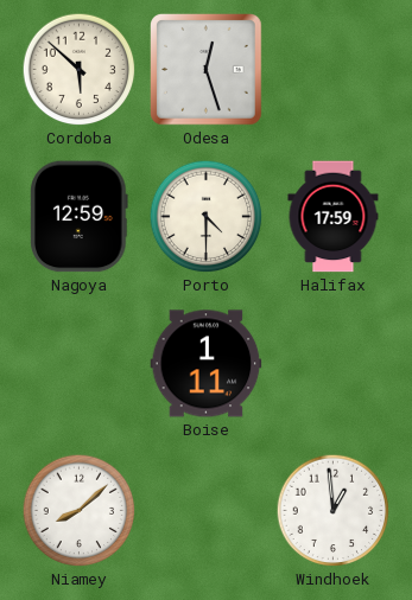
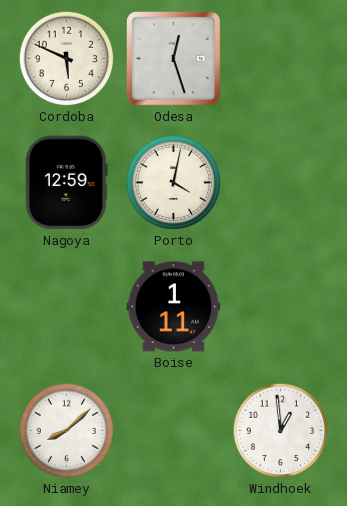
Cordoba: 5:52 -> 5:49 (67, 59)
Porto: 4:30 -> 4:02 (174, 183)
Halifax: 17:59 -> none (334, 217)
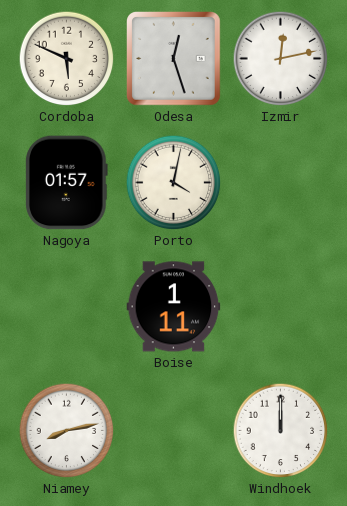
Izmir: none -> 12:13 (281, 59)
Nagoya: 12:59 -> 01:57 (67, 183)
Niamey: 8:08 -> 8:13 (67, 431)
Windhoek: 12:59 -> 12:00 (281, 431)
